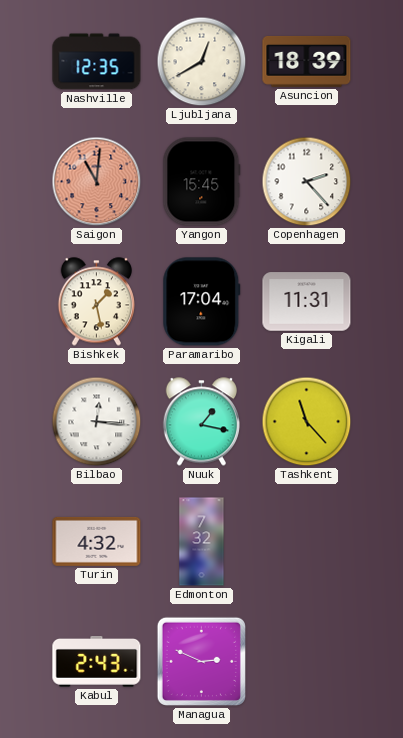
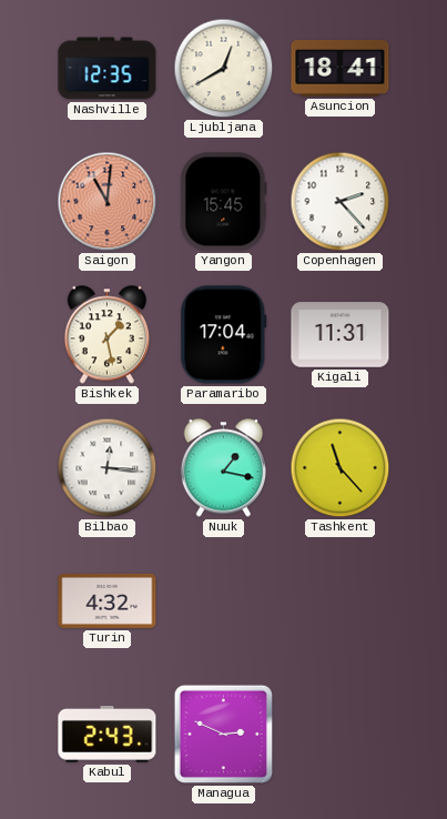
Asuncion: 18:39 -> 18:41 (341, 68)
Edmonton: 7:32 -> none (202, 542)
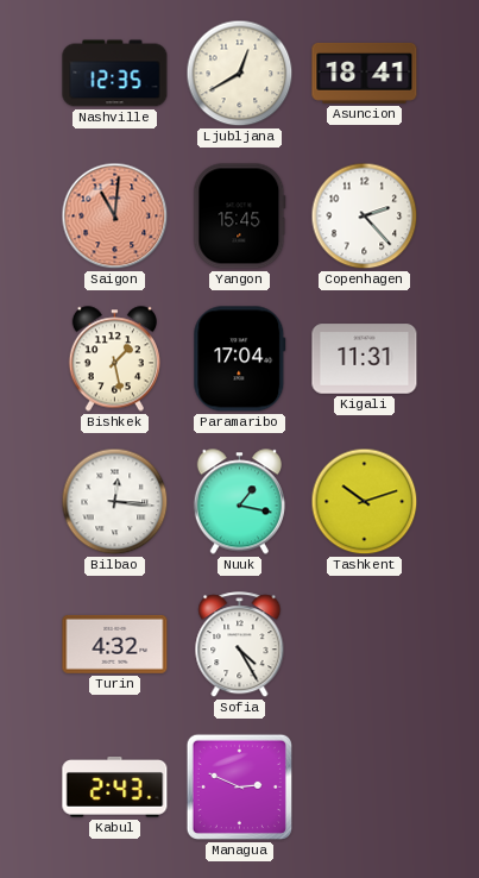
Tashkent: 11:23 -> 10:12 (365, 502)
Sofia: none -> 4:25 (240, 645)
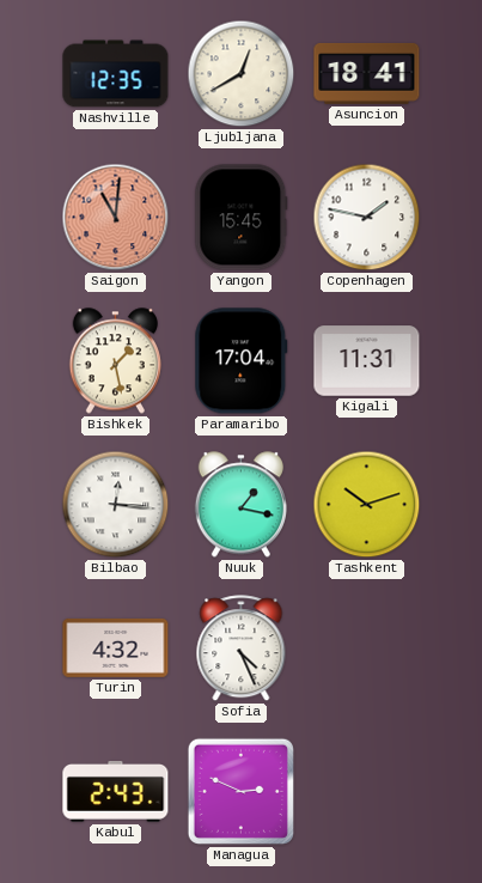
Copenhagen: 2:23 -> 1:47 (367, 218)
Sofia: 4:25 -> 4:26 (242, 648)
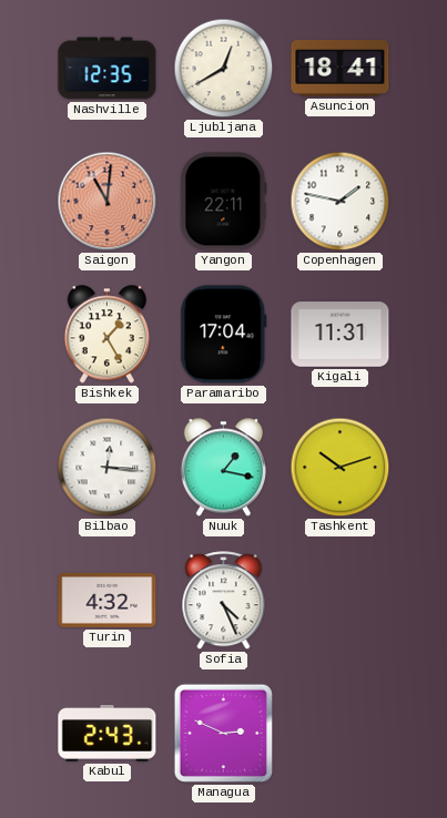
Yangon: 15:45 -> 22:11 (224, 202)
Bishkek: 1:28 -> 1:25 (106, 335)
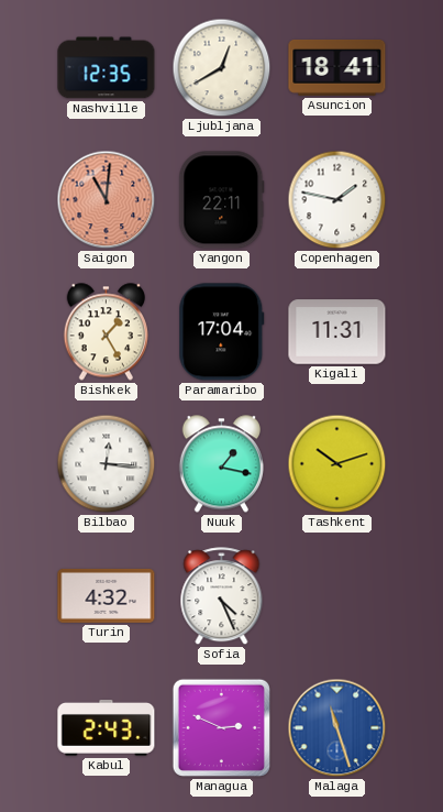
Malaga: none -> 11:27 (337, 728)
